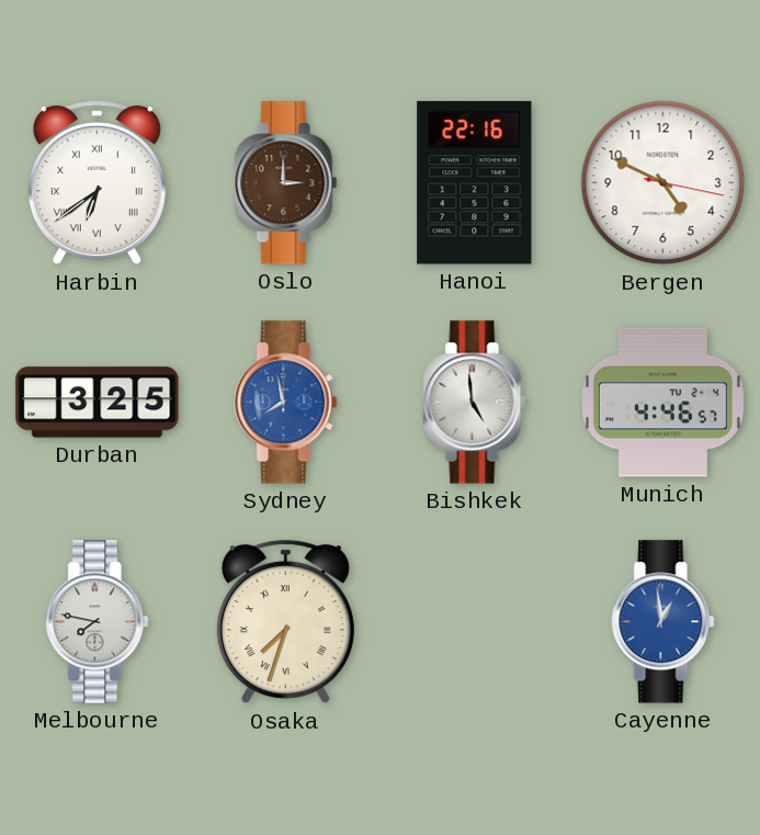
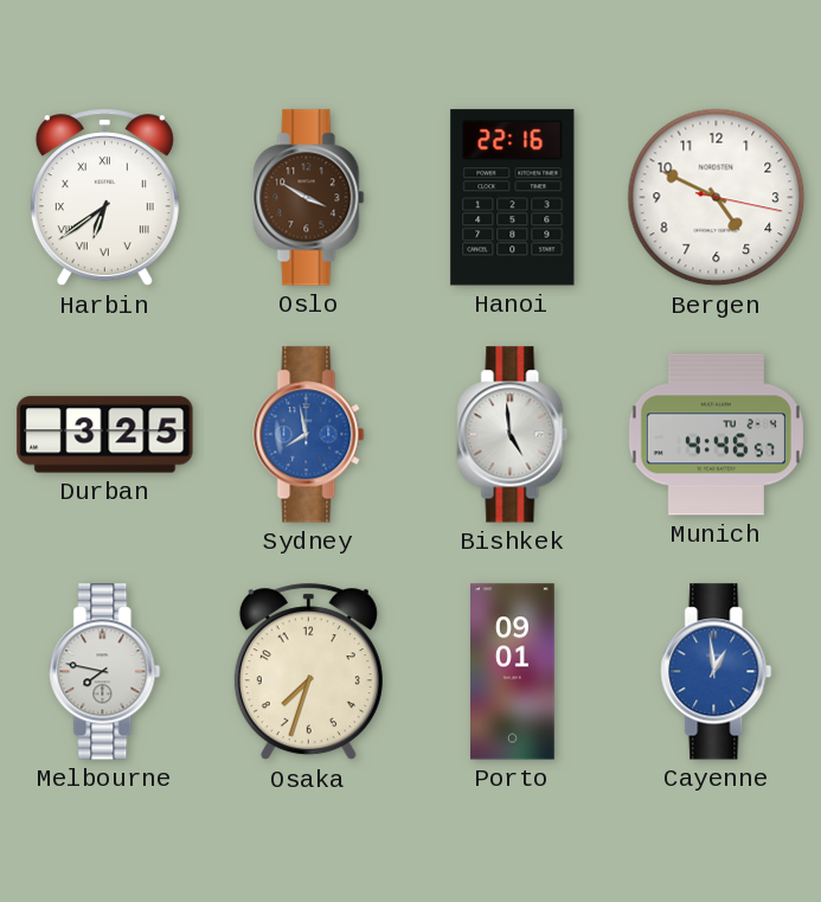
Oslo: 3:00 -> 3:50 (309, 198)
Osaka numerals: Roman -> Arabic (308, 672)
Porto: none -> 09:01 (513, 672)
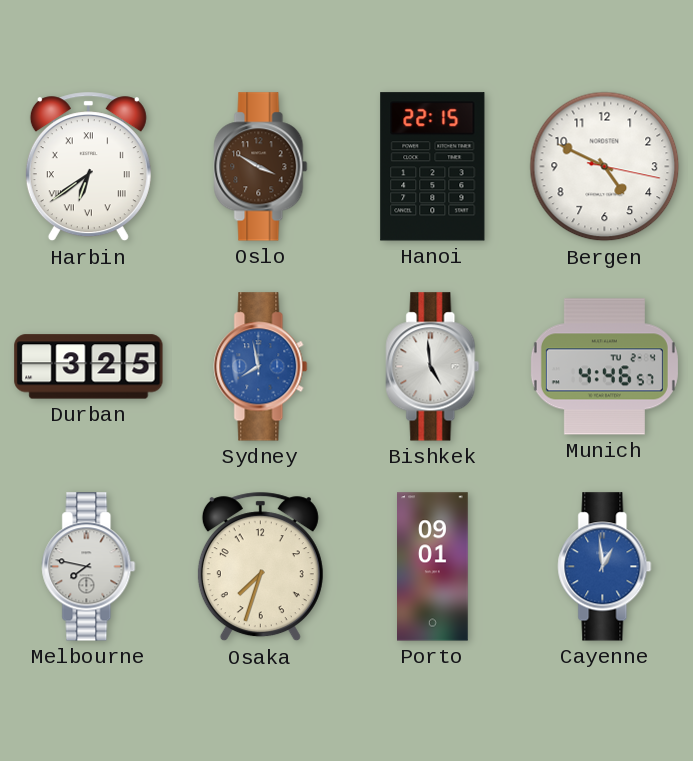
Hanoi: 22:16 -> 22:15 (433, 167)
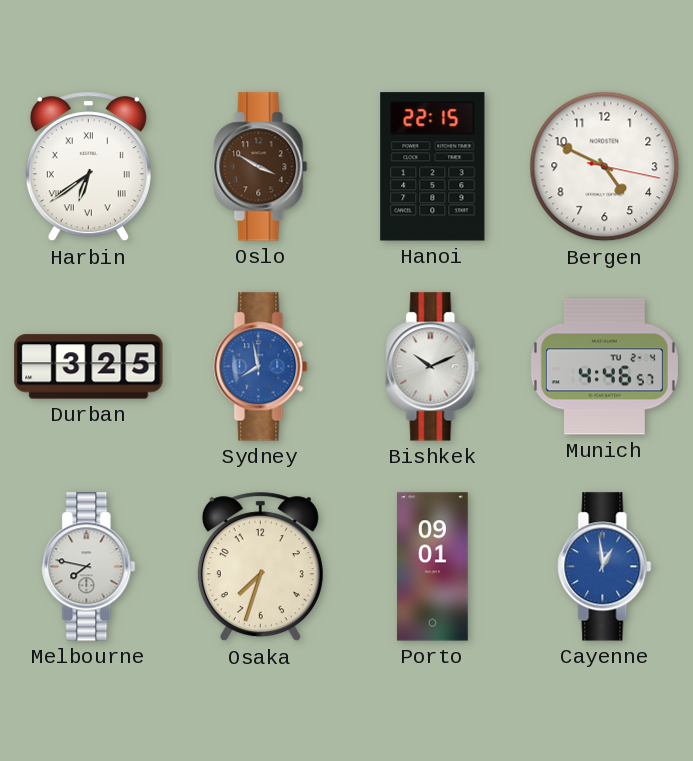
Bishkek: 4:59 -> 10:11 (433, 367)
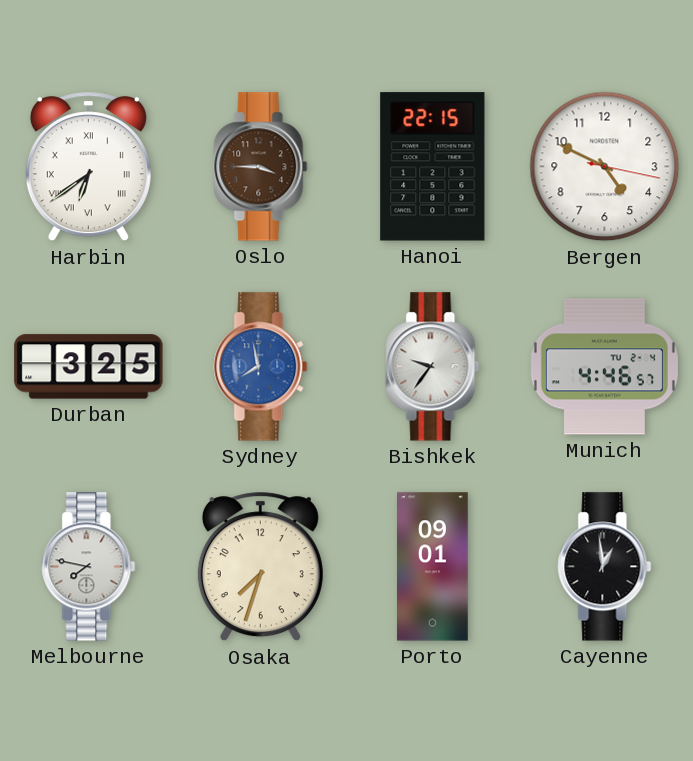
Oslo: 3:50 -> 3:45 (261, 167)
Bishkek: 10:11 -> 9:36 (433, 367)
Cayenne dial: blue -> black (605, 567)
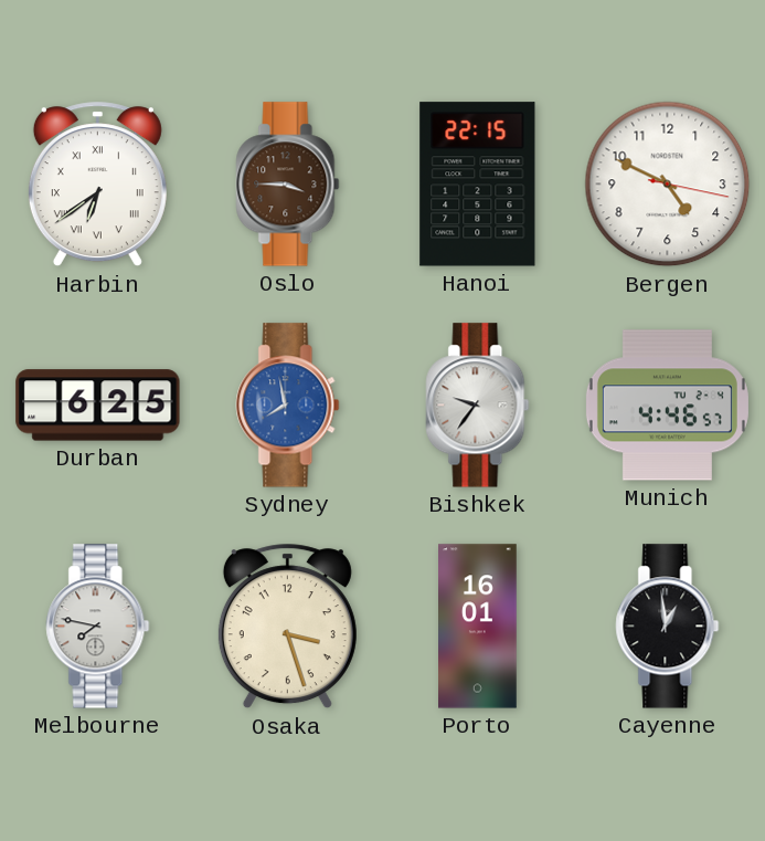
Durban: 3:25 -> 6:25 (98, 406)
Osaka: 7:33 -> 3:27 (287, 627)
Porto: 09:01 -> 16:01 (478, 627)
